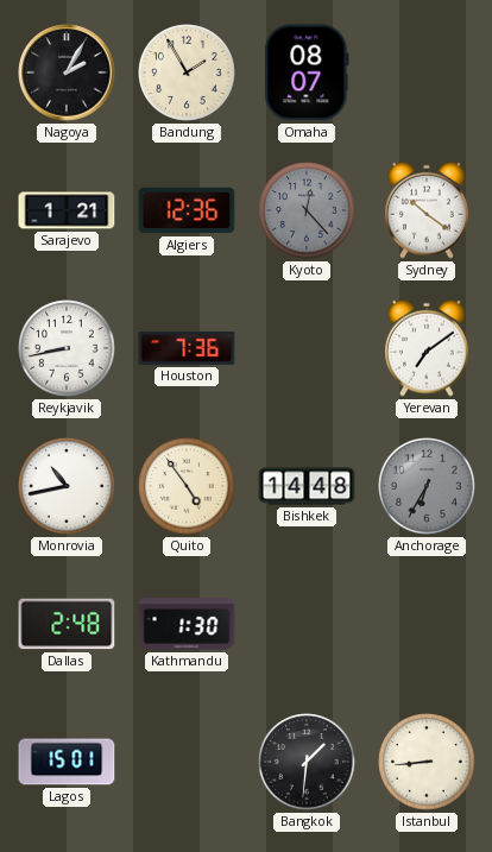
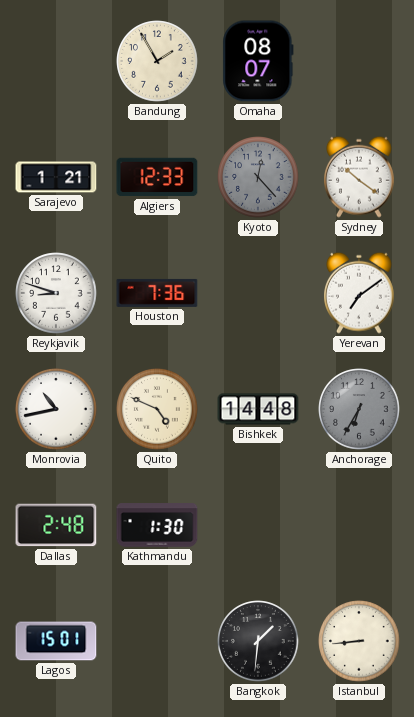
Nagoya: 2:05 -> none (67, 72)
Algiers: 12:36 -> 12:33 (157, 177)
Reykjavik: 8:43 -> 8:48 (56, 293)
Quito: 4:54 -> 4:49 (157, 409)
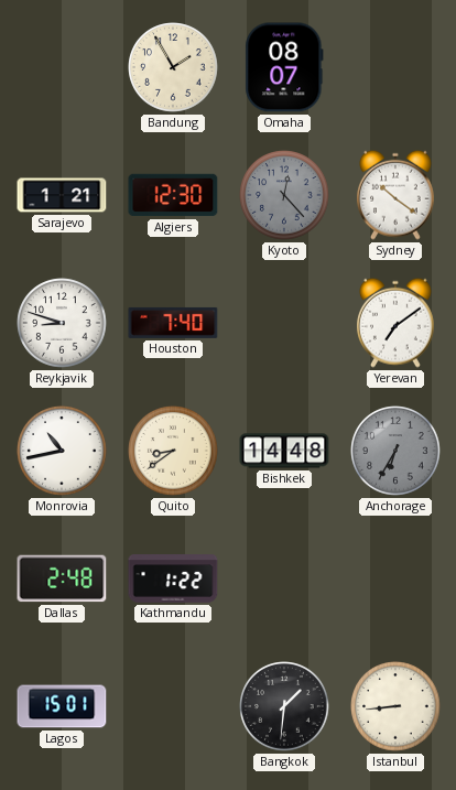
Algiers: 12:33 -> 12:30 (173, 195)
Houston: 7:36 -> 7:40 (173, 323)
Quito: 4:49 -> 8:39 (173, 451)
Kathmandu: 1:30 -> 1:22 (173, 578)
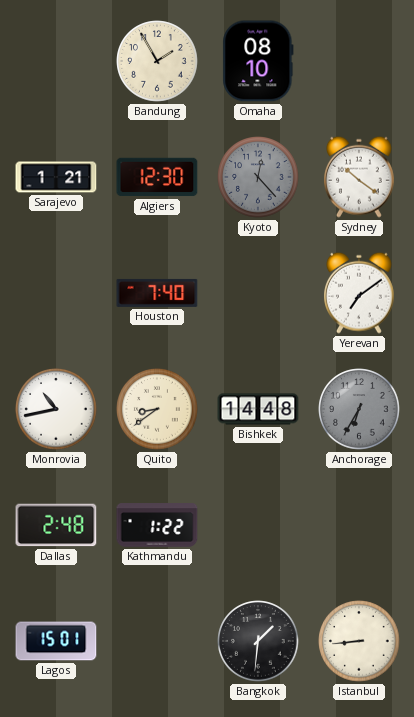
Omaha: 08:07 -> 08:10 (258, 61)
Reykjavik: 8:48 -> none (62, 323)
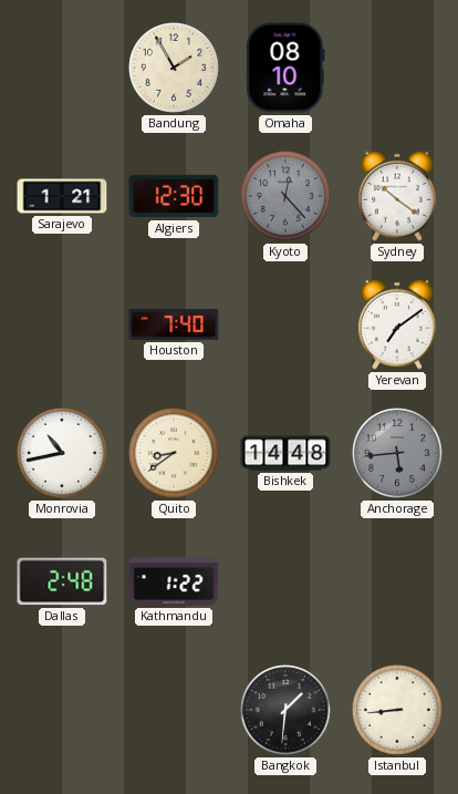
Anchorage: 6:35 -> 5:44 (397, 453)
Lagos: 15:01 -> none (56, 641)
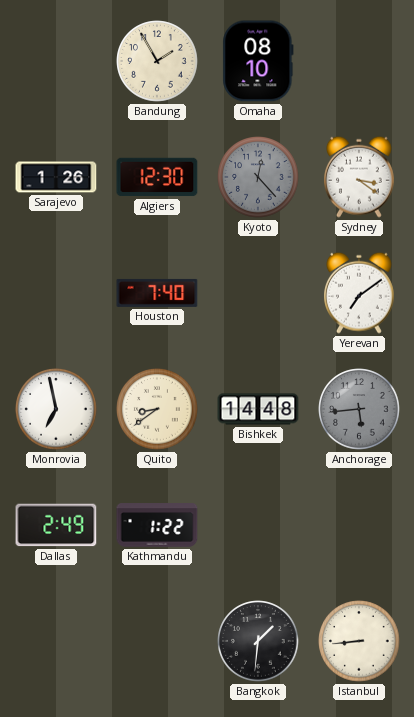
Sarajevo: 1:21 -> 1:26 (56, 177)
Sydney: 10:21 -> 3:21 (360, 177)
Monrovia: 10:43 -> 6:58 (56, 409)
Dallas: 2:48 -> 2:49 (56, 525)
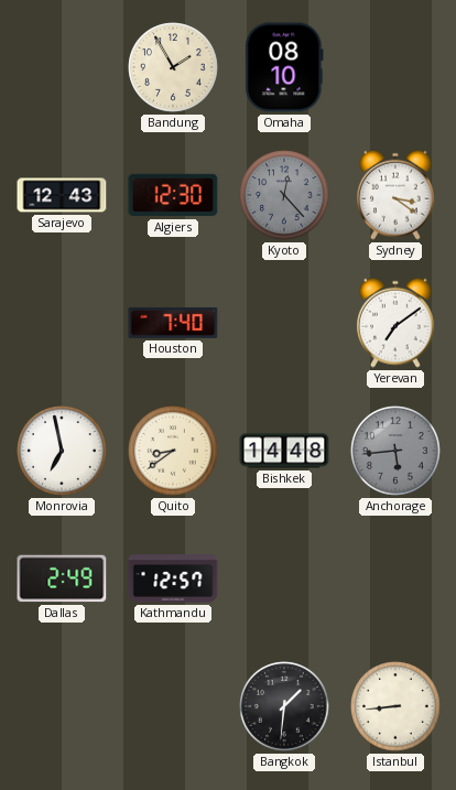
Sarajevo: 1:26 -> 12:43 (62, 195)
Kathmandu: 1:22 -> 12:57 (173, 578)
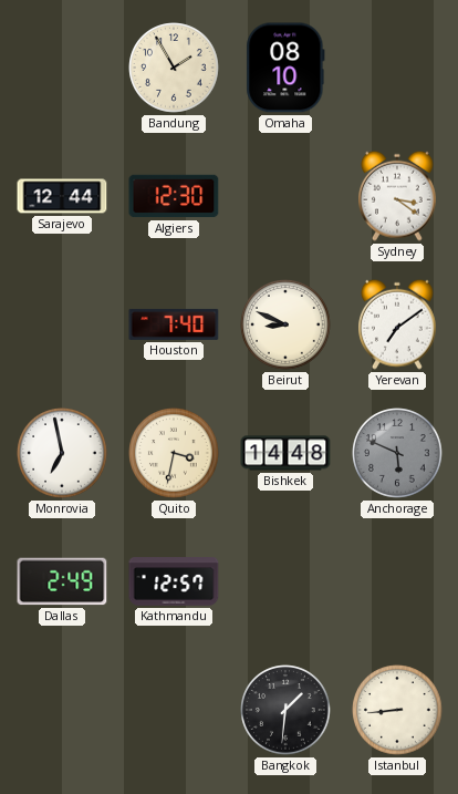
Sarajevo: 12:43 -> 12:44 (62, 196)
Kyoto: 12:23 -> none (284, 195)
Beirut: none -> 8:49 (285, 324)
Quito: 8:39 -> 3:32 (174, 453)
Anchorage: 5:44 -> 5:49 (397, 453)
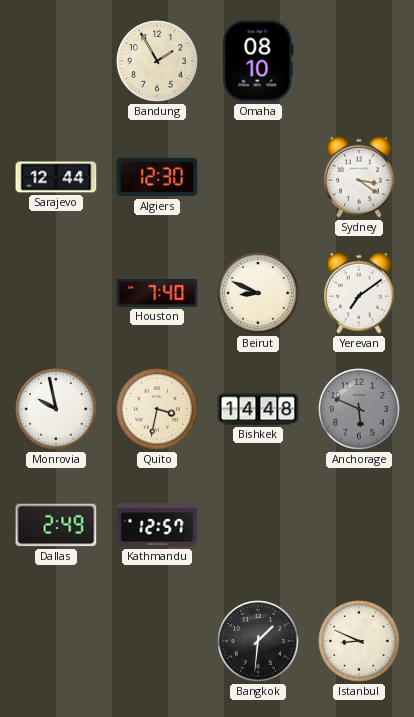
Monrovia: 6:58 -> 9:58 (56, 409)
Istanbul: 8:44 -> 8:49 (359, 641)
